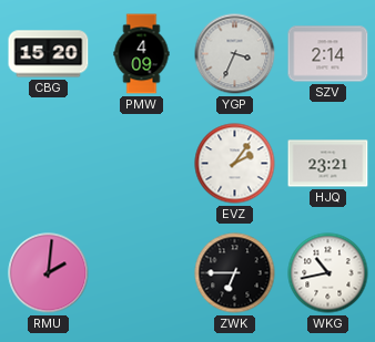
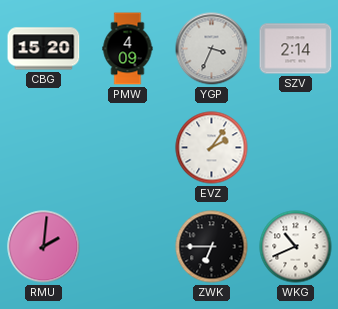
HJQ: 23:21 -> none (328, 164)
WKG: 10:43 -> 10:41 (296, 247)
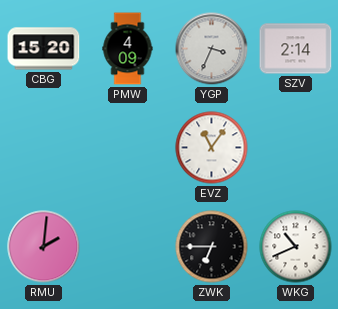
EVZ: 2:06 -> 11:06 (212, 148)
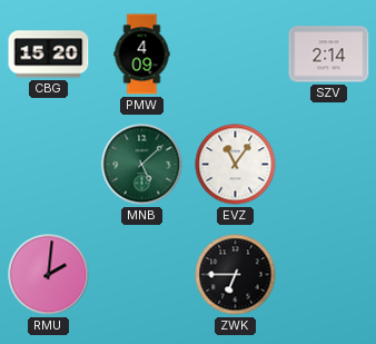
YGP: 3:34 -> none (212, 49)
MNB: none -> 5:08 (142, 165)
WKG: 10:41 -> none (296, 247)
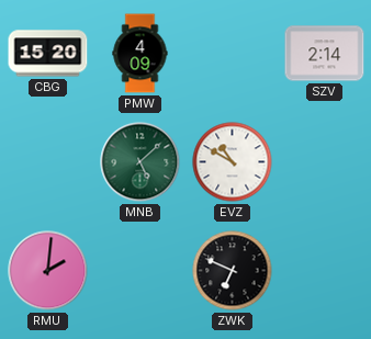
EVZ: 11:06 -> 10:50 (233, 162)
ZWK: 6:45 -> 6:49 (233, 271)
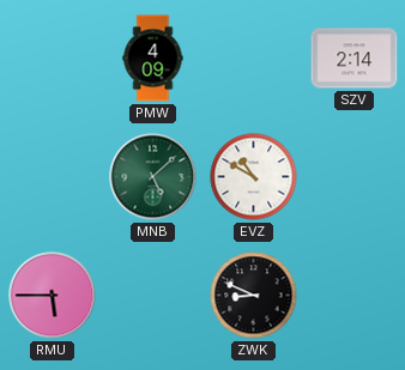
CBG: 15:20 -> none (48, 54)
RMU: 2:01 -> 5:45 (53, 296)
ZWK: 6:49 -> 8:49 (254, 296)
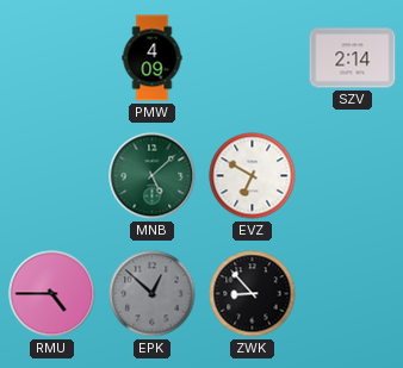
EVZ: 10:50 -> 6:50 (253, 176)
RMU: 5:45 -> 4:45 (52, 294)
EPK: none -> 12:52 (153, 294)
ZWK: 8:49 -> 8:53 (253, 294)
